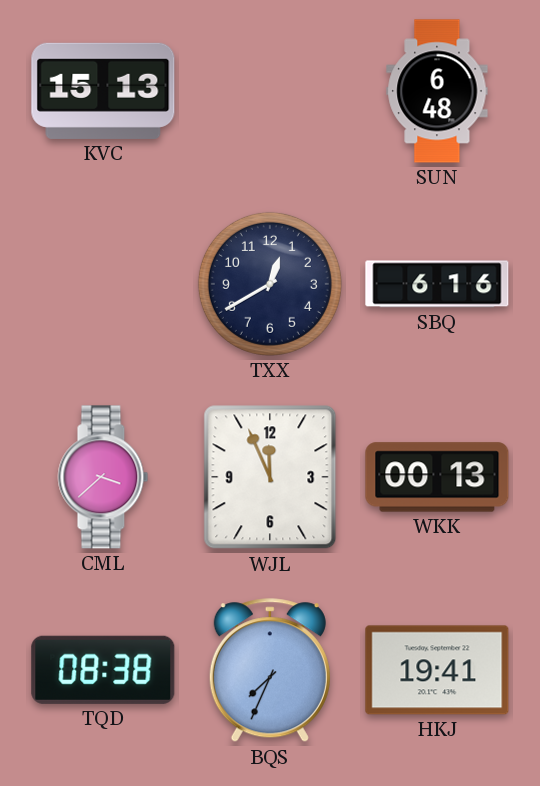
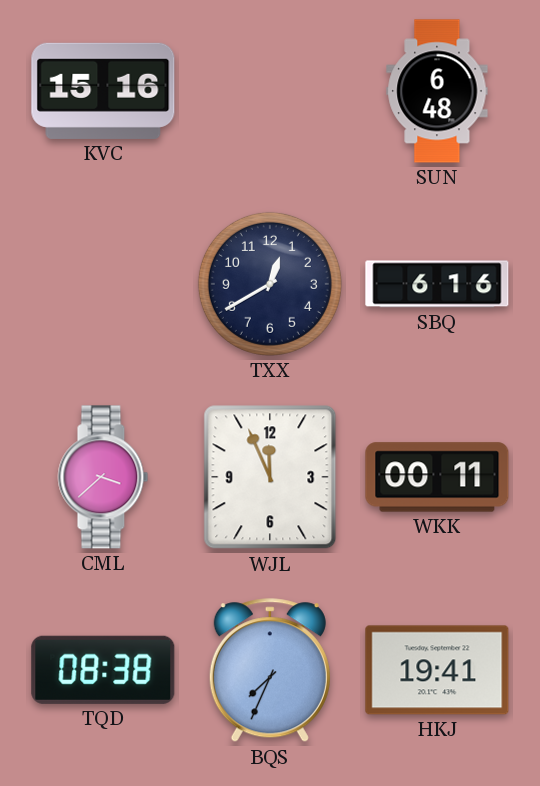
KVC: 15:13 -> 15:16 (103, 91)
WKK: 00:13 -> 00:11 (437, 477)
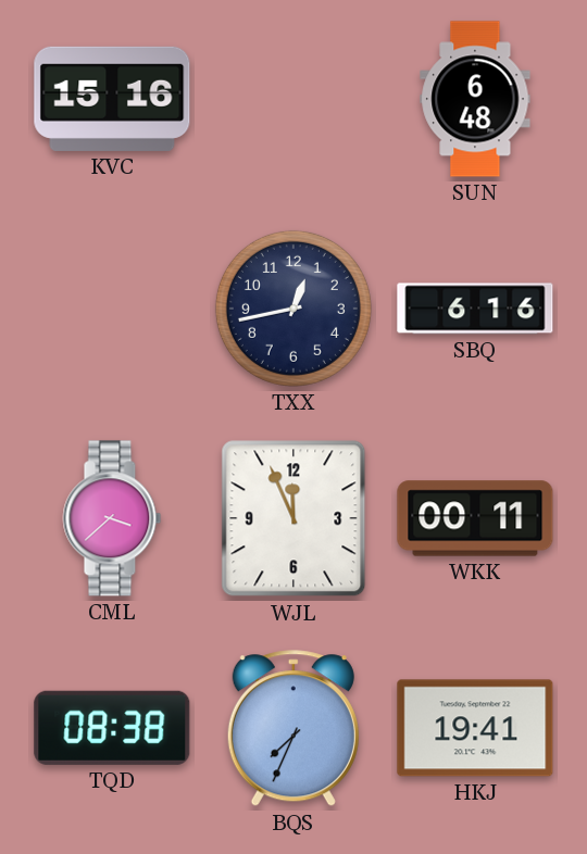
TXX: 12:40 -> 12:43 (293, 309)
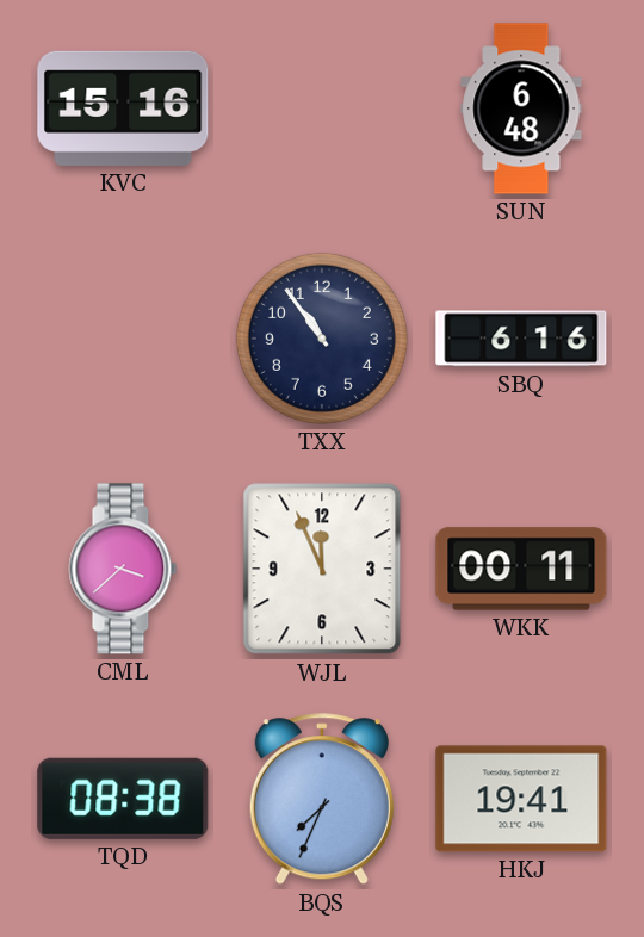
TXX: 12:43 -> 10:54 (322, 339)
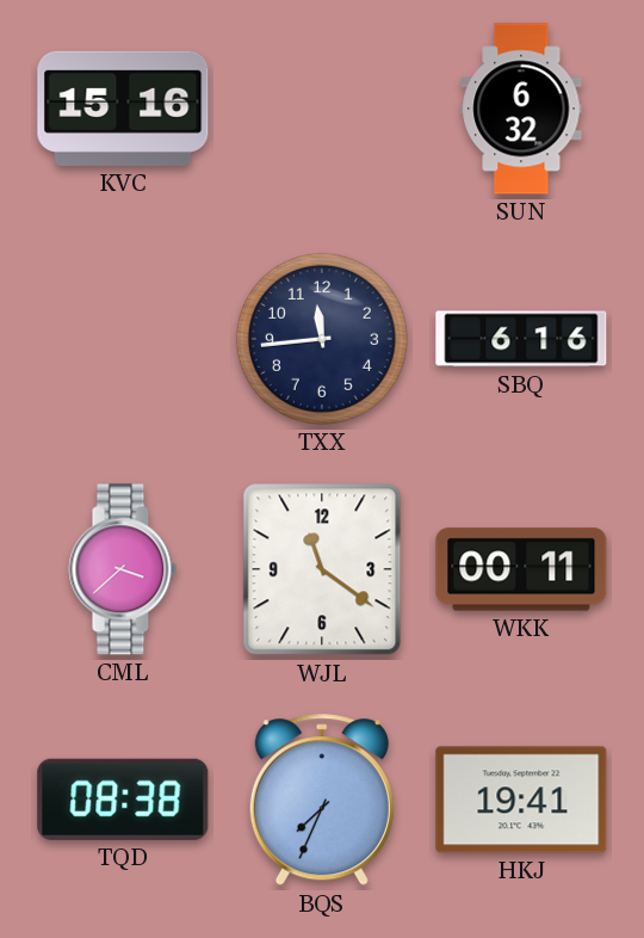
SUN: 6:48 -> 6:32 (521, 109)
TXX: 10:54 -> 11:44 (322, 339)
WJL: 11:56 -> 11:21 (322, 569)
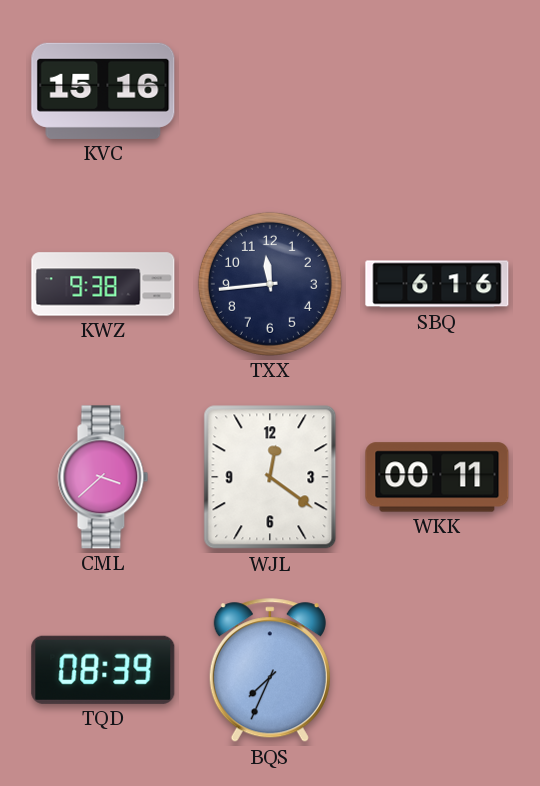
SUN: 6:32 -> none (521, 109)
KWZ: none -> 9:38 (103, 284)
WJL: 11:21 -> 12:21 (270, 477)
TQD: 08:38 -> 08:39 (103, 670)
HKJ: 19:41 -> none (521, 800)
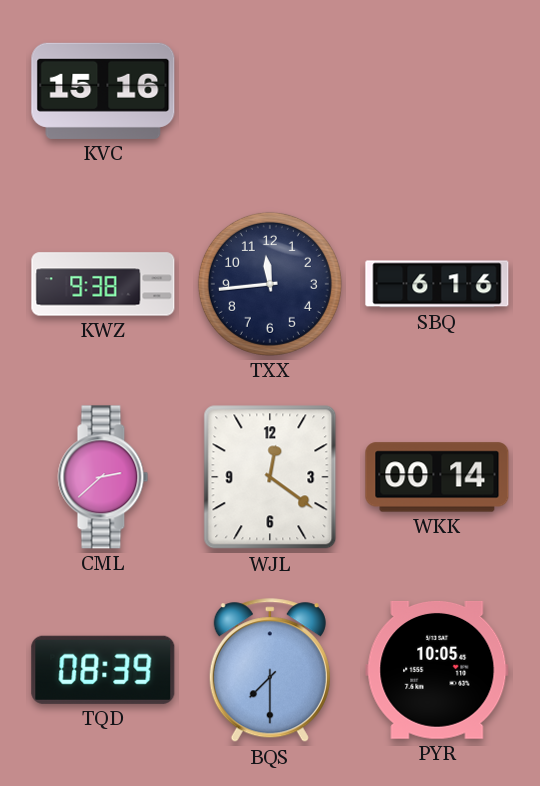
CML: 3:38 -> 2:38 (103, 477)
WKK: 00:11 -> 00:14 (437, 477)
BQS: 7:34 -> 7:30 (270, 671)
PYR: none -> 10:05 (437, 670)
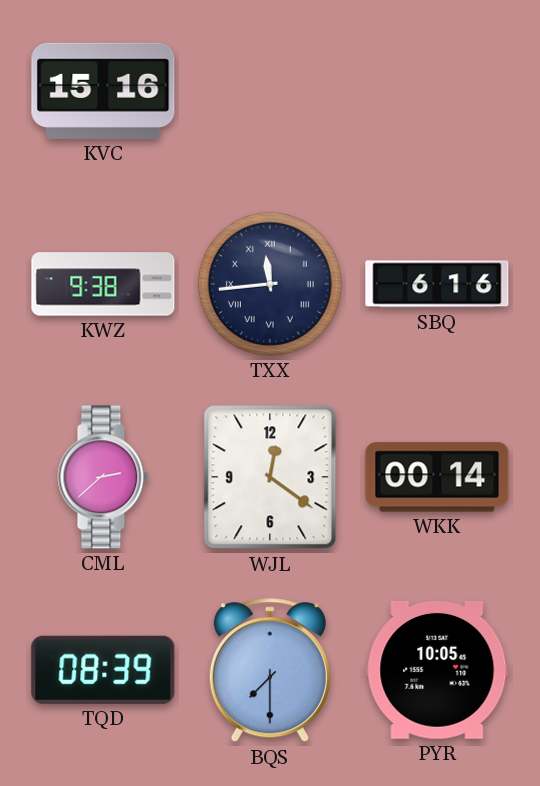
TXX numerals: Arabic -> Roman (270, 284)
